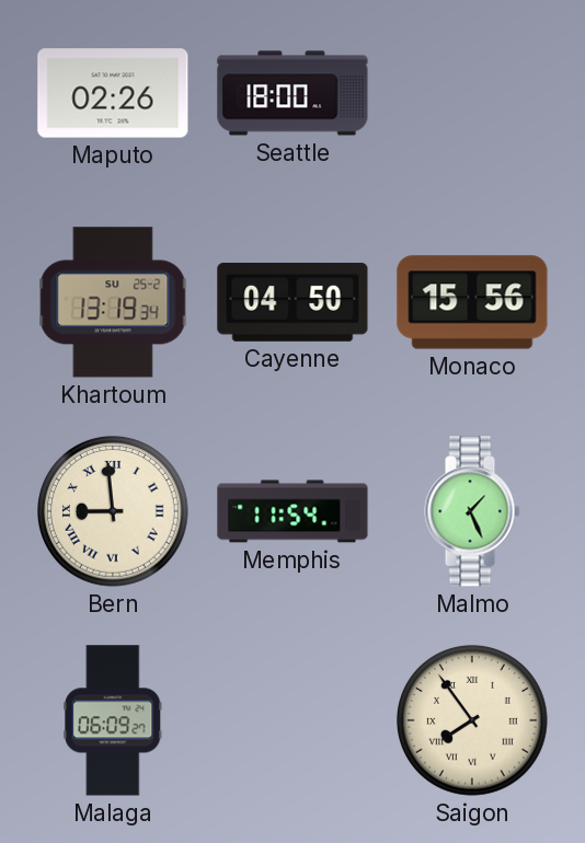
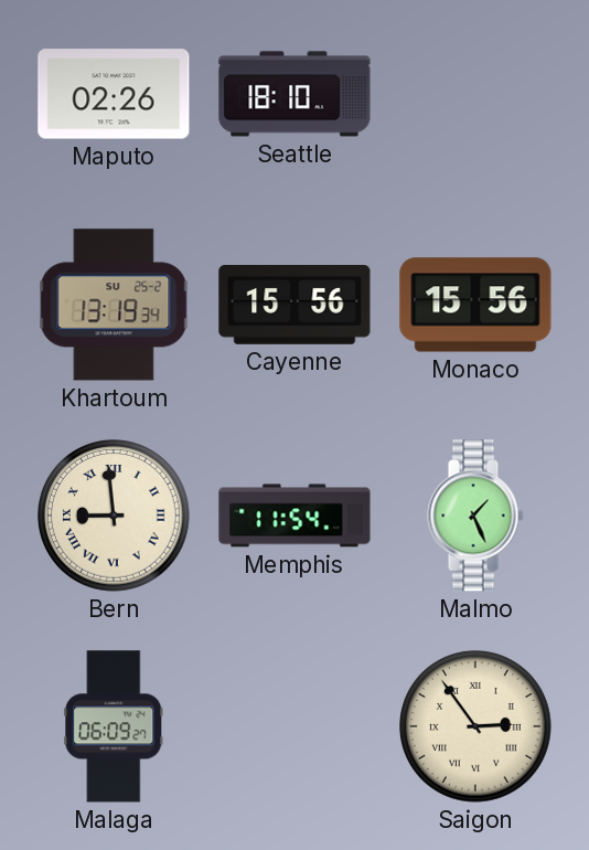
Seattle: 18:00 -> 18:10 (294, 94)
Cayenne: 04:50 -> 15:56 (294, 306)
Saigon: 7:54 -> 2:54 (476, 727)
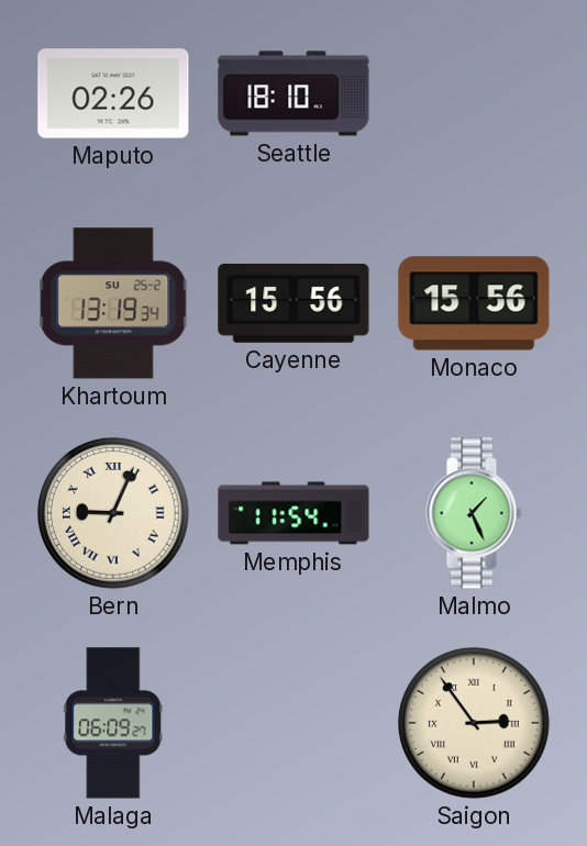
Bern: 8:59 -> 9:04 (114, 514)
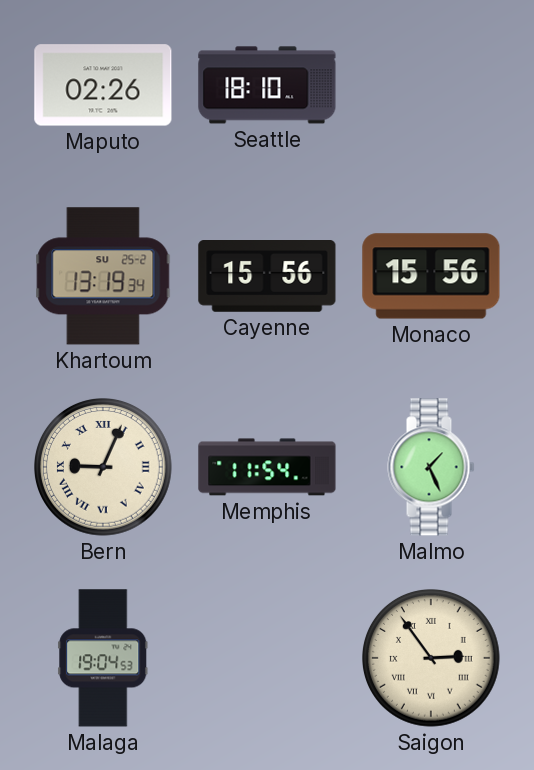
Malaga: 06:09 -> 19:04 (103, 658)
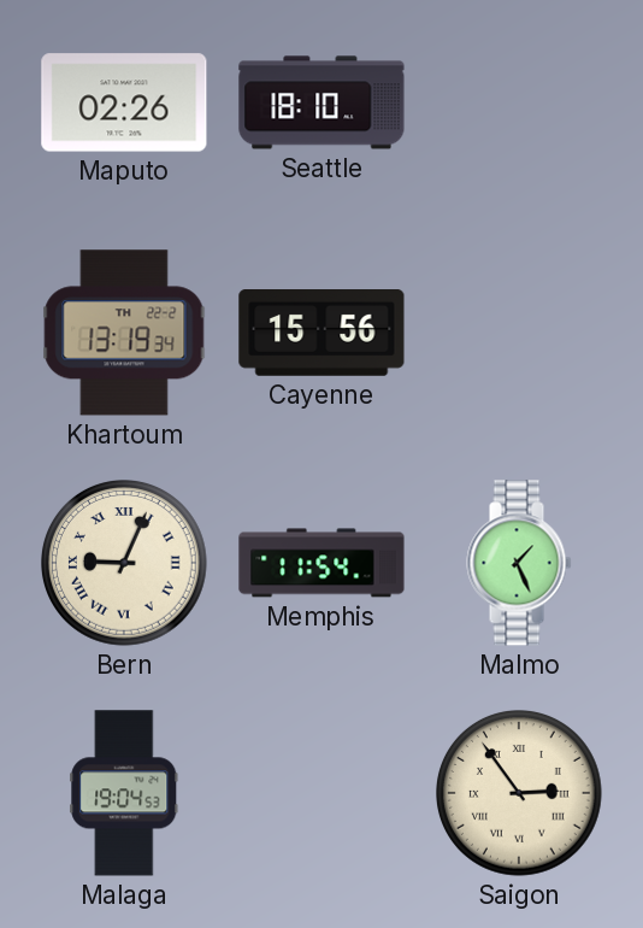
Khartoum date: SU 25-2 -> TH 22-2 (124, 333)
Monaco: 15:56 -> none (431, 276)
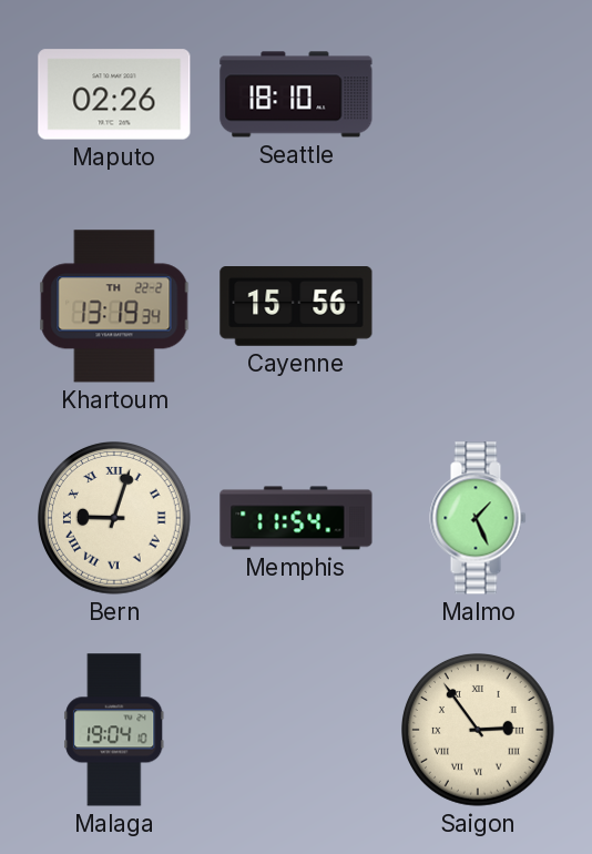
Bern: 9:04 -> 9:03 (115, 519)
Malaga: 19:04:53 -> 19:04:10 (114, 730)
